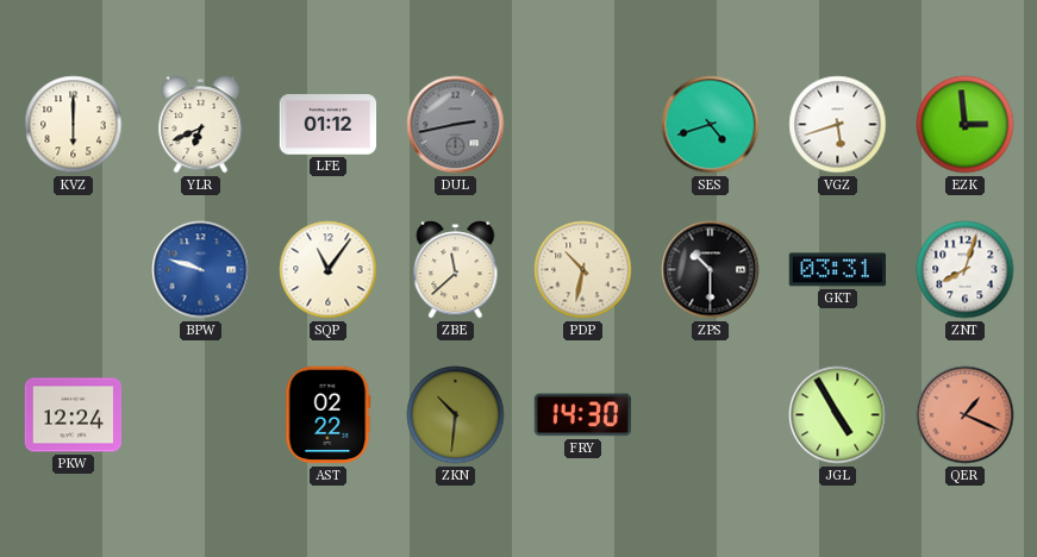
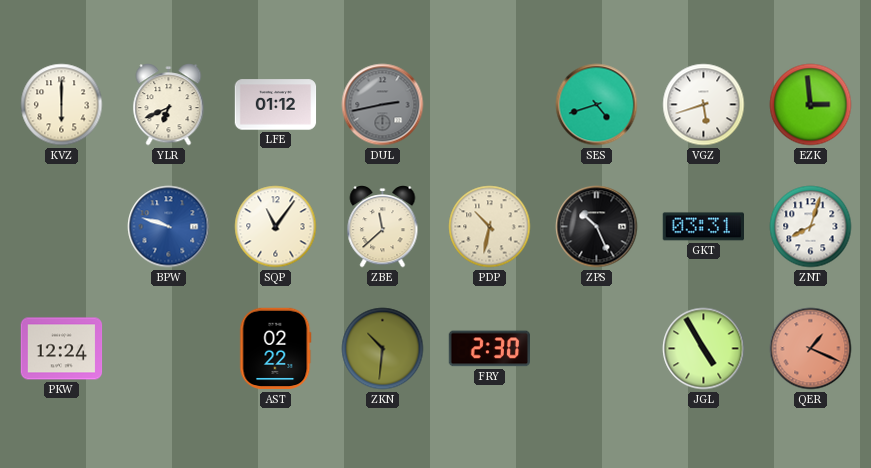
ZPS: 10:30 -> 10:26 (597, 227)
FRY: 14:30 -> 2:30 (490, 349)
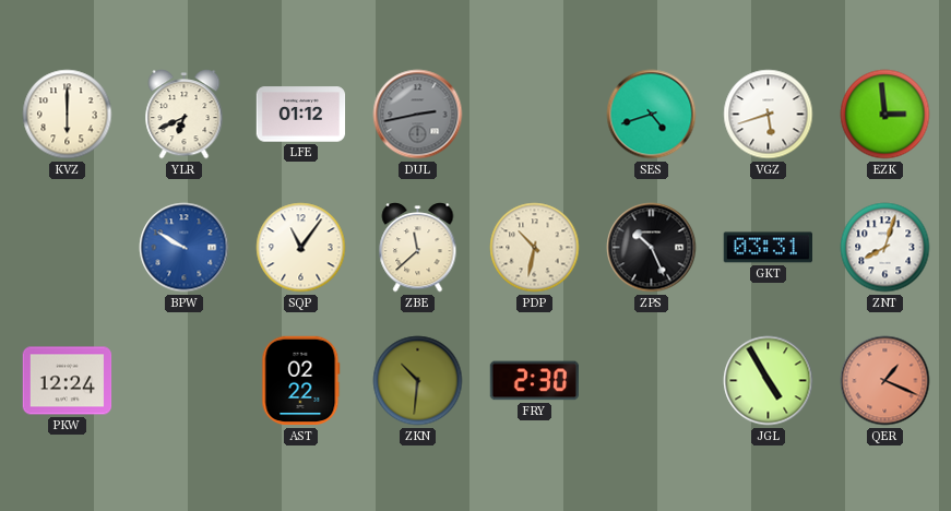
BPW: 9:48 -> 9:50 (185, 248)
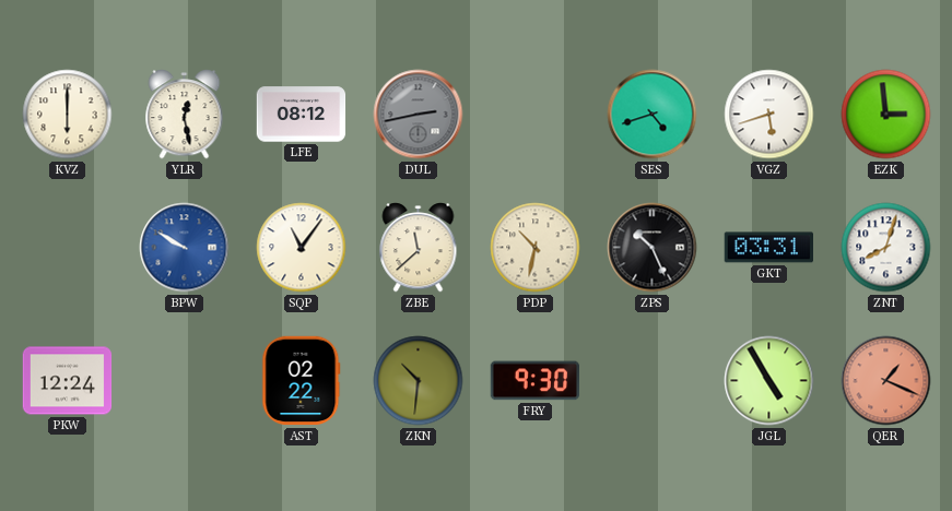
YLR: 6:41 -> 12:28 (185, 115)
LFE: 01:12 -> 08:12 (302, 115)
FRY: 2:30 -> 9:30 (536, 381)
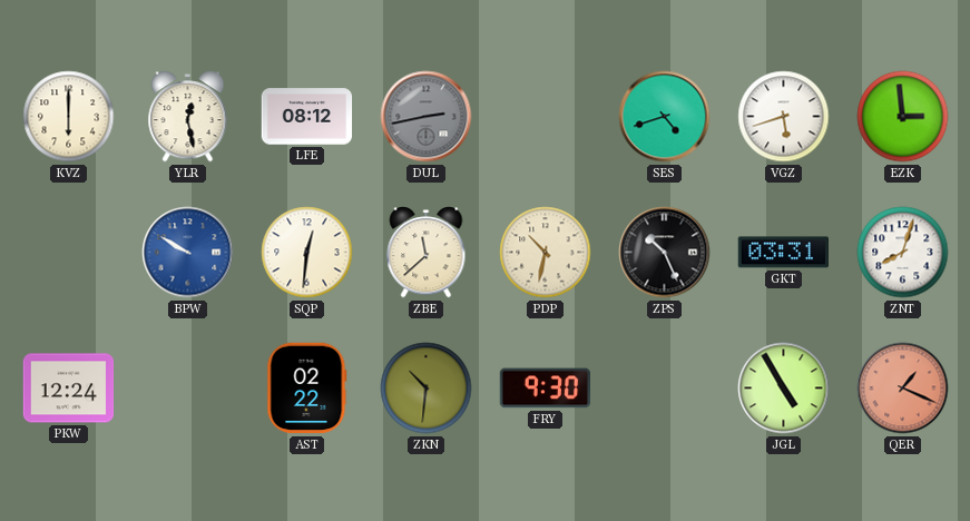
SQP: 11:06 -> 12:31 (307, 253)
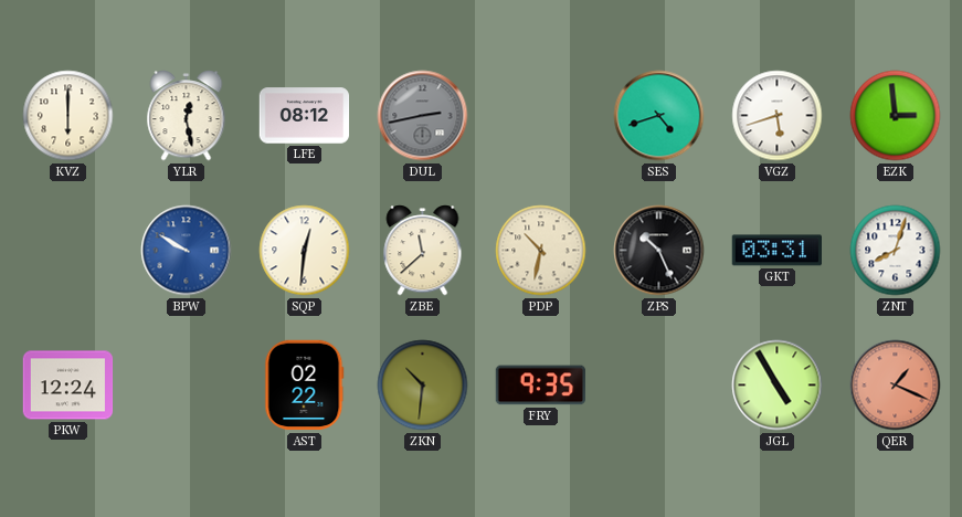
FRY: 9:30 -> 9:35 (541, 386)
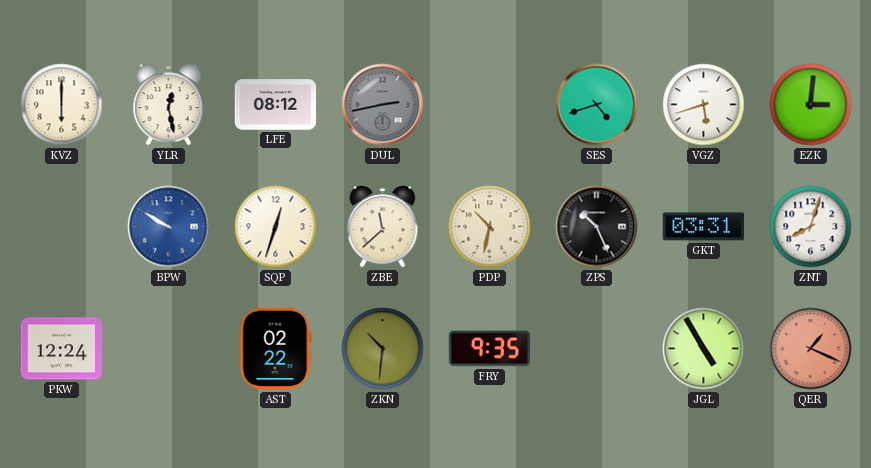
EZK: 2:59 -> 3:01 (811, 105)
SQP: 12:31 -> 12:33 (276, 227)
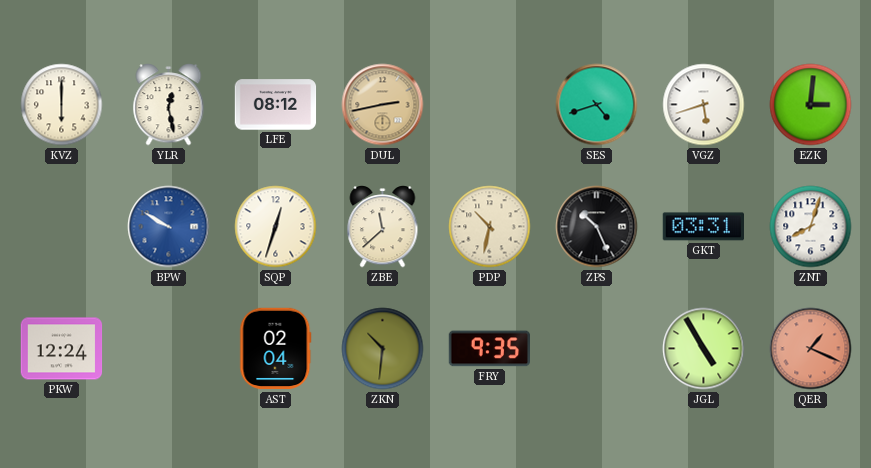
DUL dial: grey -> champagne (383, 105)
AST: 02:22 -> 02:04 (276, 349)
